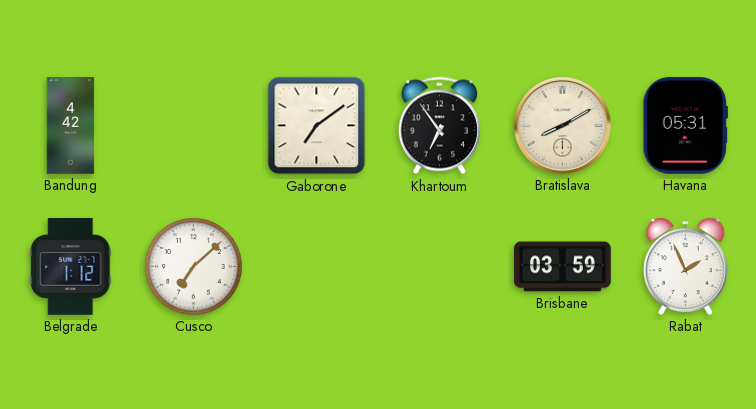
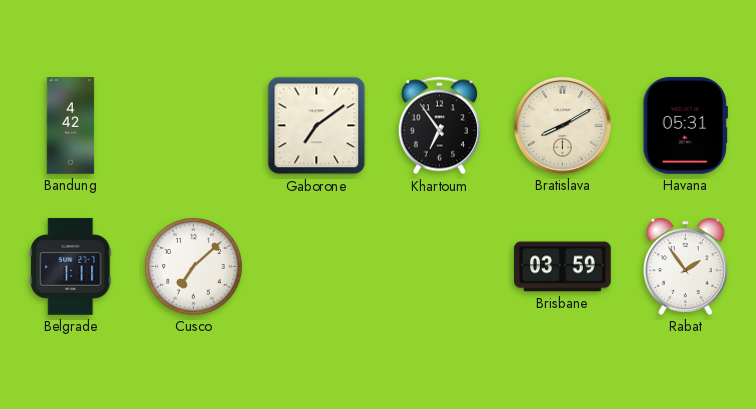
Belgrade: 1:12 -> 1:11 (71, 267)
Rabat: 1:56 -> 1:54 (686, 266)
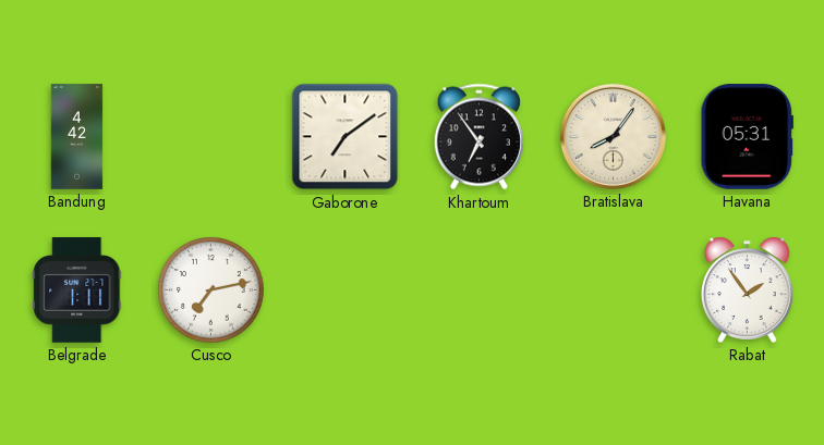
Bratislava: 8:10 -> 8:06 (613, 136)
Cusco: 7:08 -> 7:13 (211, 291)
Brisbane: 03:59 -> none (563, 267)
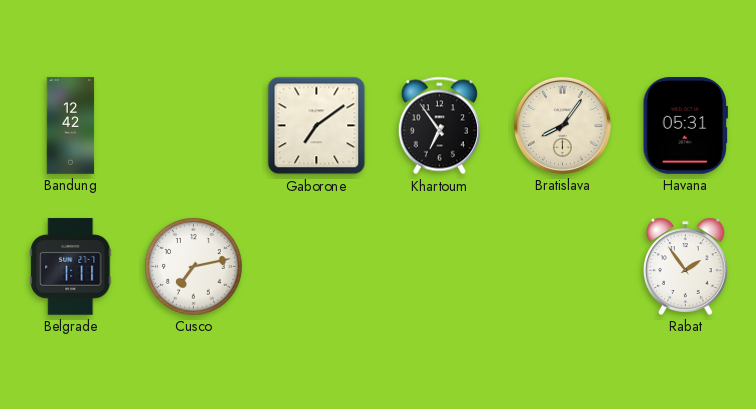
Bandung: 4:42 -> 12:42 (71, 126)
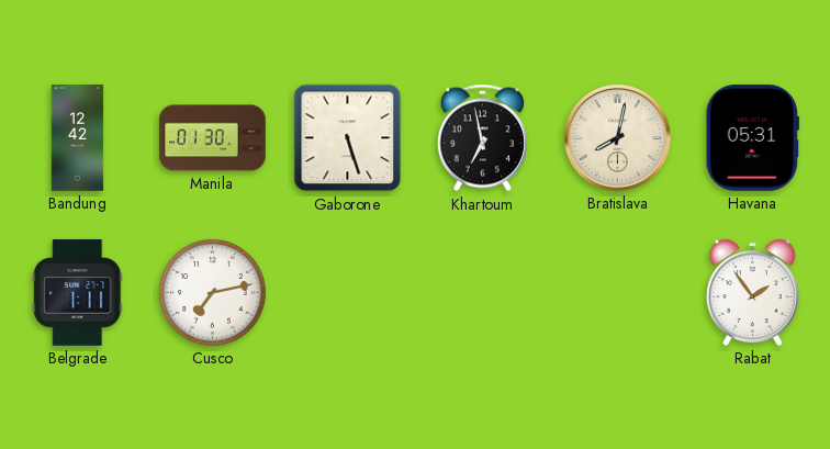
Manila: none -> 01:30 (213, 138)
Gaborone: 7:09 -> 5:27 (348, 138)
Khartoum: 6:54 -> 6:58 (482, 138)
Bratislava: 8:06 -> 8:02 (617, 137)
